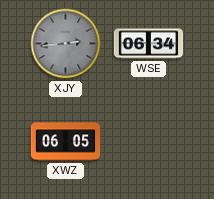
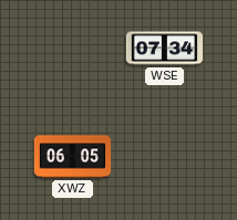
XJY: 2:44 -> none (66, 44)
WSE: 06:34 -> 07:34 (165, 49)
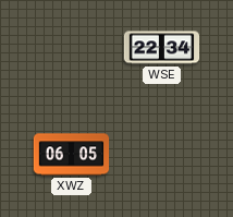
WSE: 07:34 -> 22:34 (162, 48)
